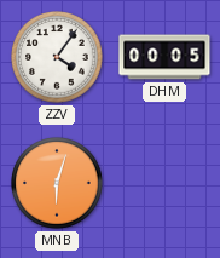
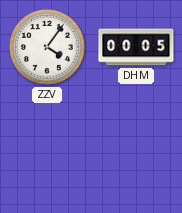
MNB: 6:03 -> none (57, 183)
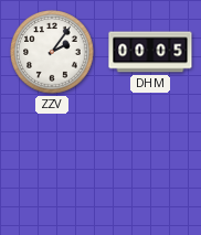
ZZV: 4:06 -> 2:06 (52, 52)
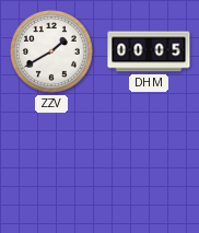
ZZV: 2:06 -> 1:40 (51, 51)
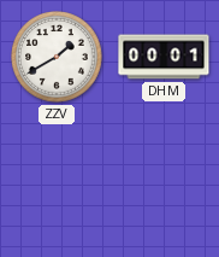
DHM: 00:05 -> 00:01 (164, 57)
